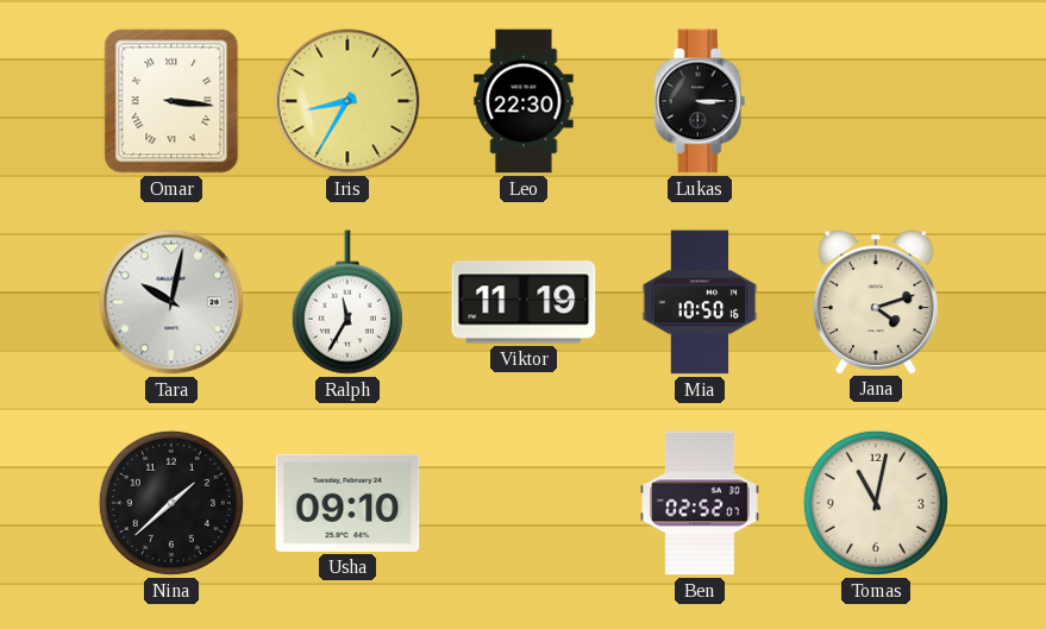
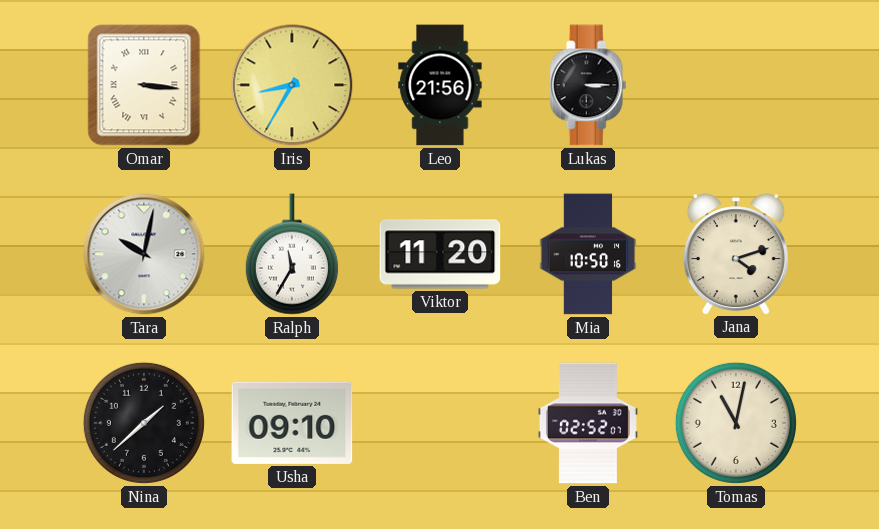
Leo: 22:30 -> 21:56 (440, 85)
Viktor: 11:19 -> 11:20 (440, 254)
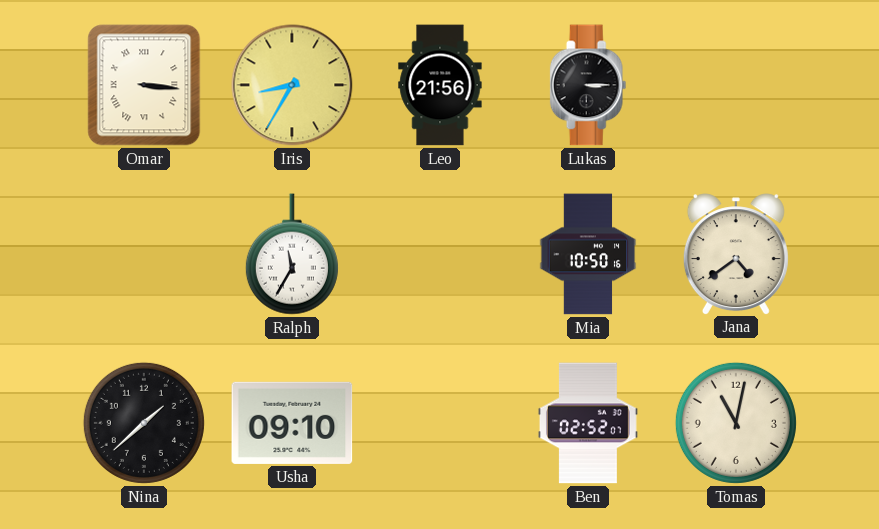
Tara: 10:02 -> none (144, 254)
Viktor: 11:20 -> none (440, 254)
Jana: 4:12 -> 4:39 (736, 254)
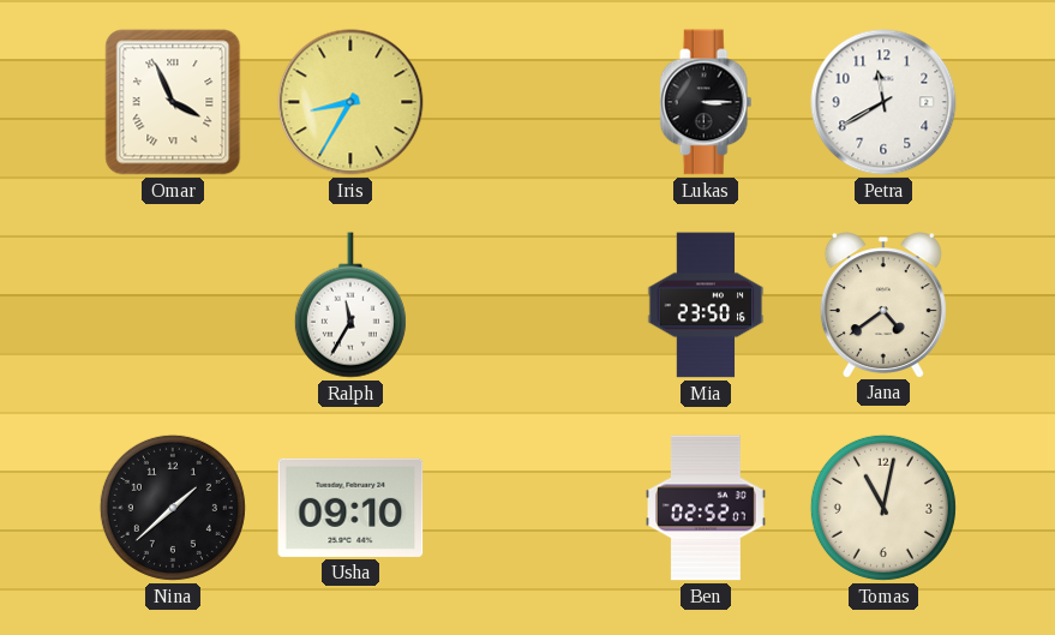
Omar: 3:16 -> 3:56 (173, 102)
Leo: 21:56 -> none (440, 85)
Petra: none -> 11:40 (883, 102)
Mia: 10:50 -> 23:50 (706, 305)
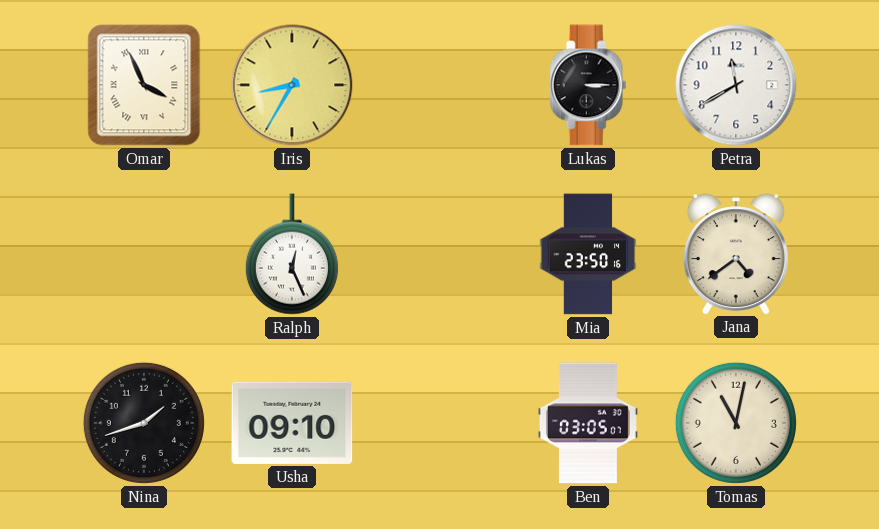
Ralph: 11:35 -> 12:26 (292, 254)
Nina: 1:38 -> 1:42 (144, 423)
Ben: 02:52 -> 03:05 (588, 423)
